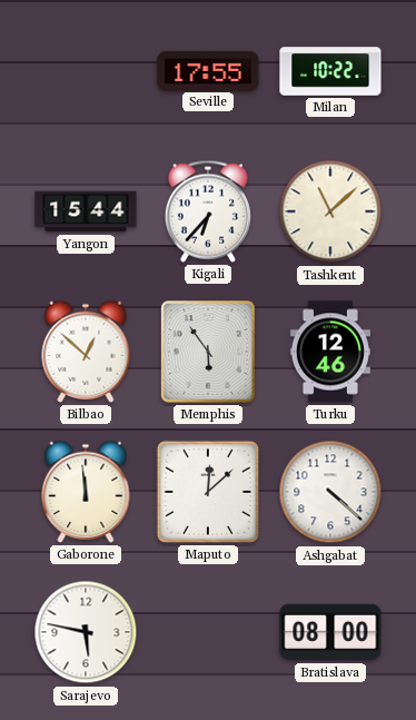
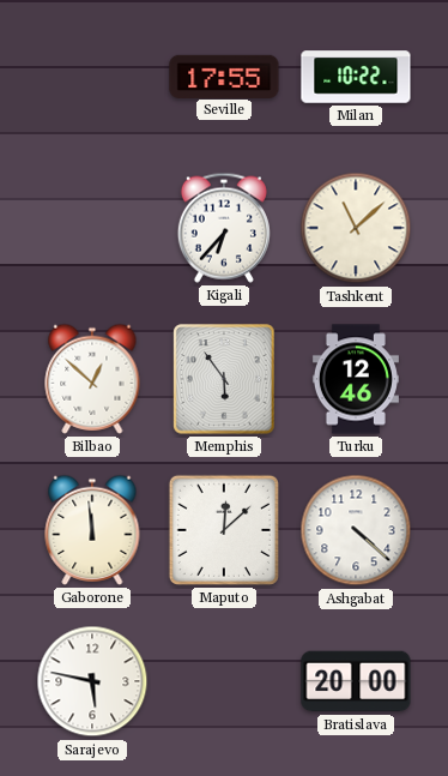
Yangon: 15:44 -> none (86, 211)
Bratislava: 08:00 -> 20:00 (356, 681)
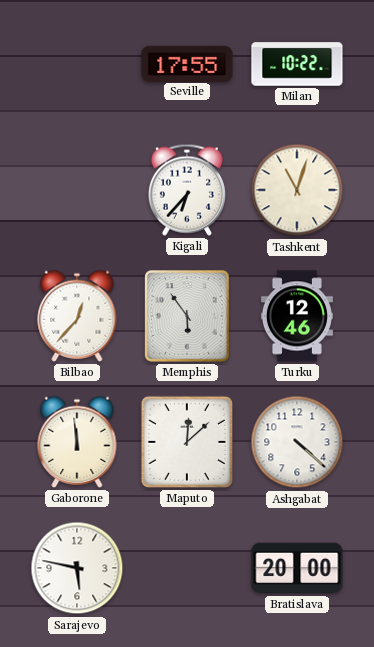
Tashkent: 11:08 -> 11:03 (297, 190)
Bilbao: 12:52 -> 12:37 (77, 316)
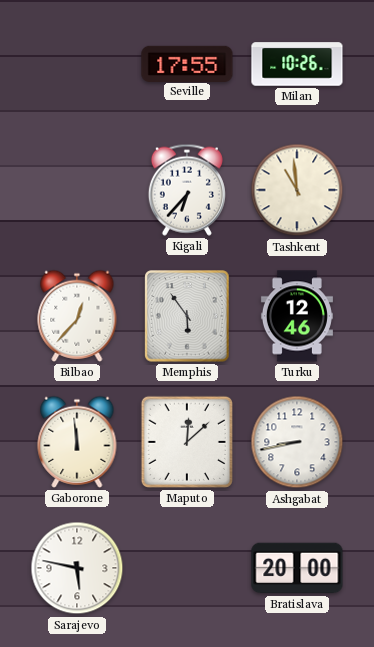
Milan: 10:22 -> 10:26 (297, 64)
Tashkent: 11:03 -> 10:59 (297, 190)
Ashgabat: 4:22 -> 8:43 (297, 442)
